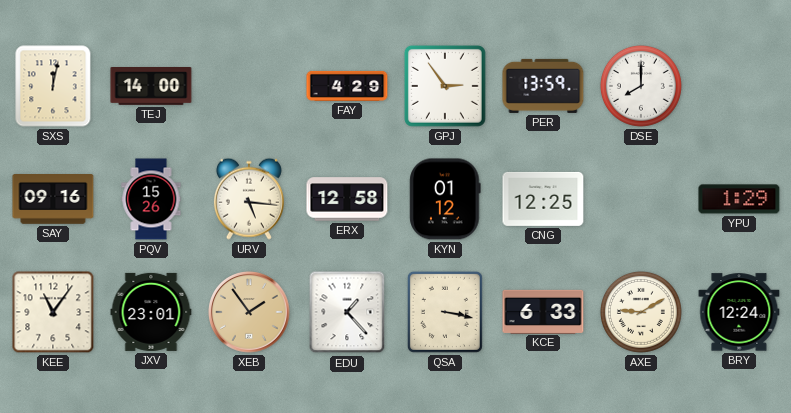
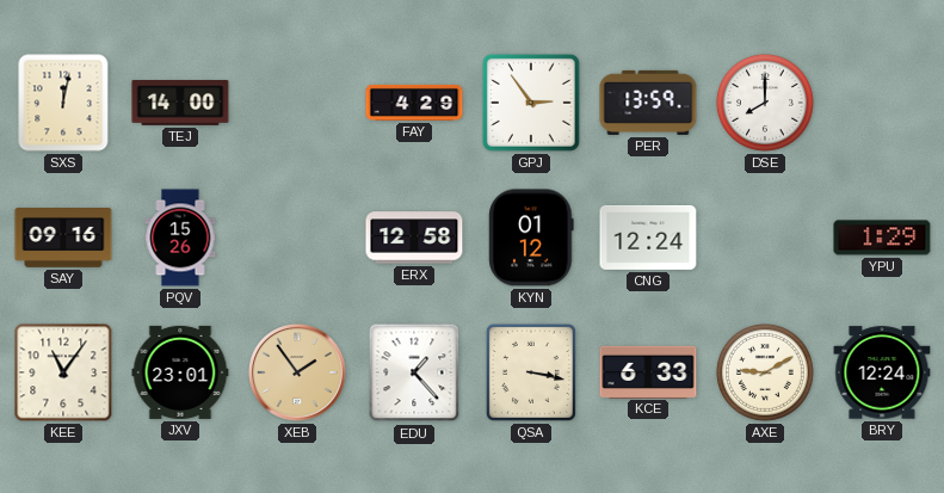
URV: 5:16 -> none (249, 199)
CNG: 12:25 -> 12:24 (648, 238)
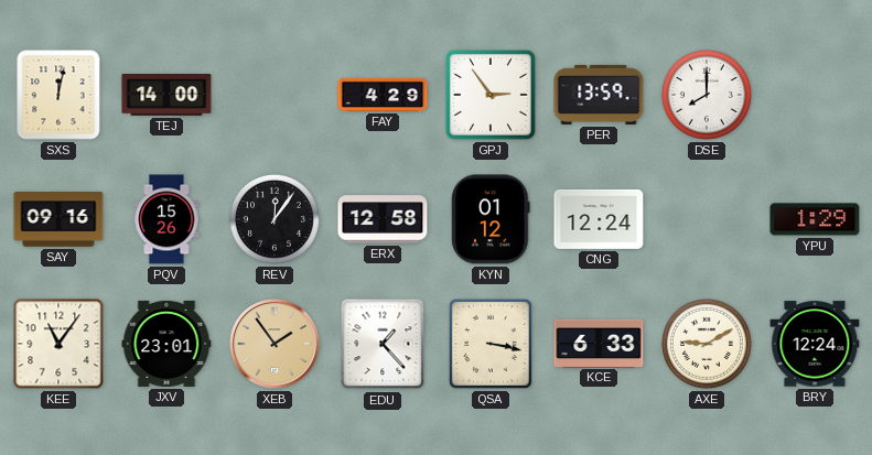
REV: none -> 12:06 (274, 219)
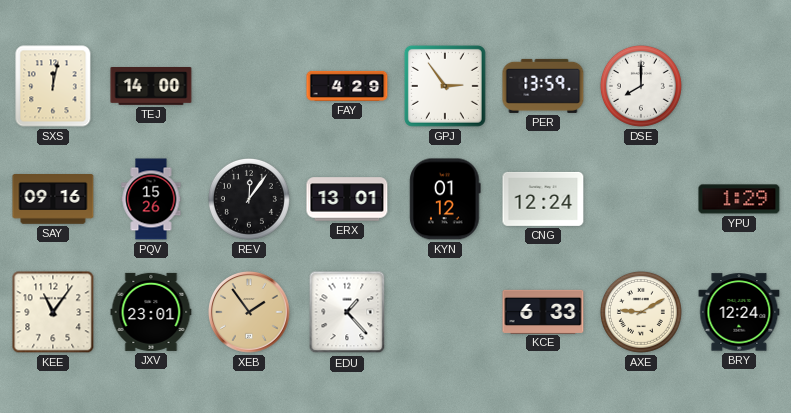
ERX: 12:58 -> 13:01 (347, 199)
QSA: 3:17 -> none (491, 344)
